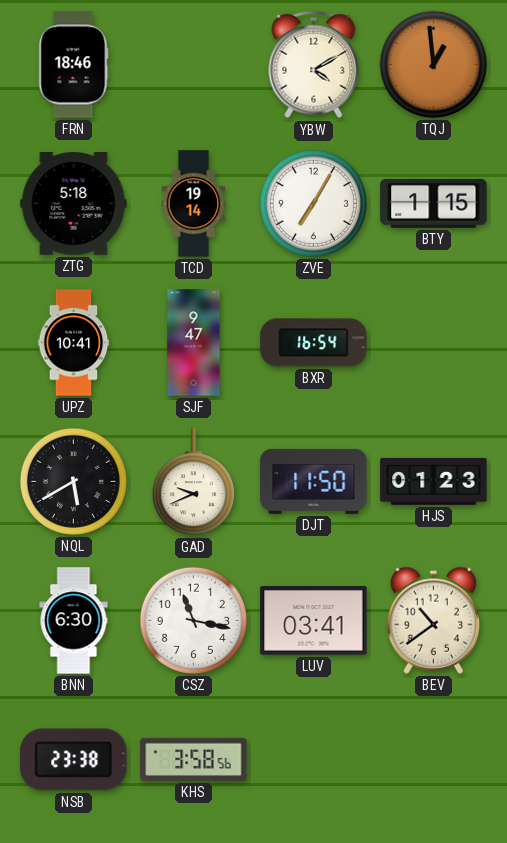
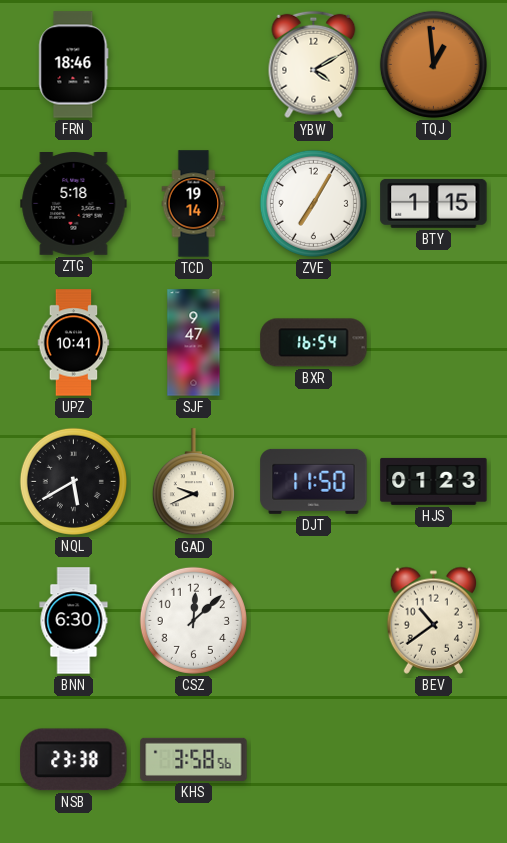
CSZ: 11:17 -> 12:08 (193, 620)
LUV: 03:41 -> none (314, 621)
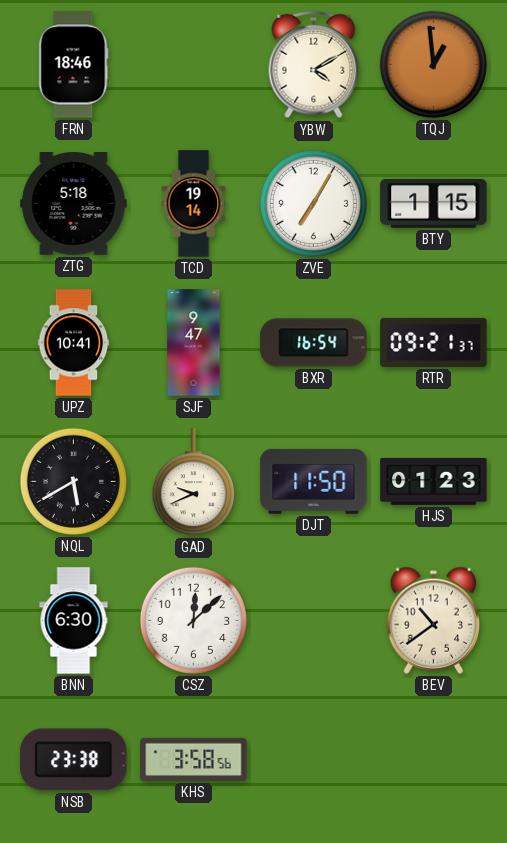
RTR: none -> 09:21 (434, 342)
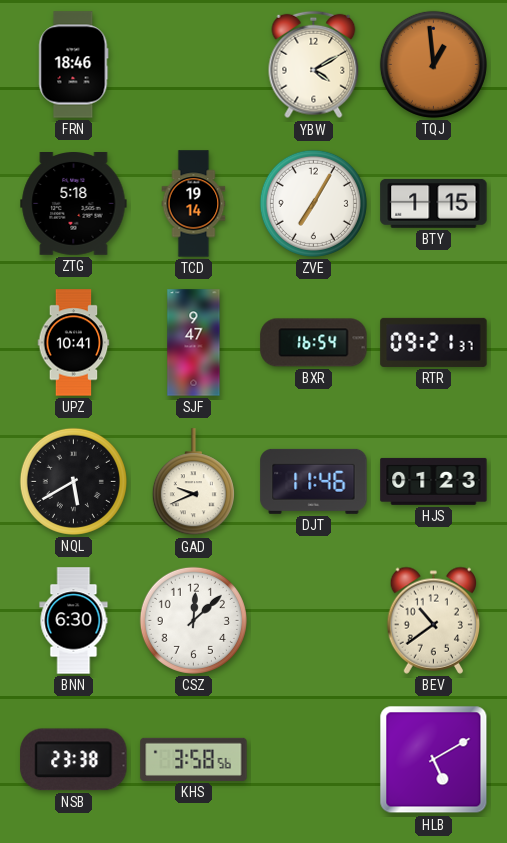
DJT: 11:50 -> 11:46 (314, 481)
HLB: none -> 5:10 (434, 760)
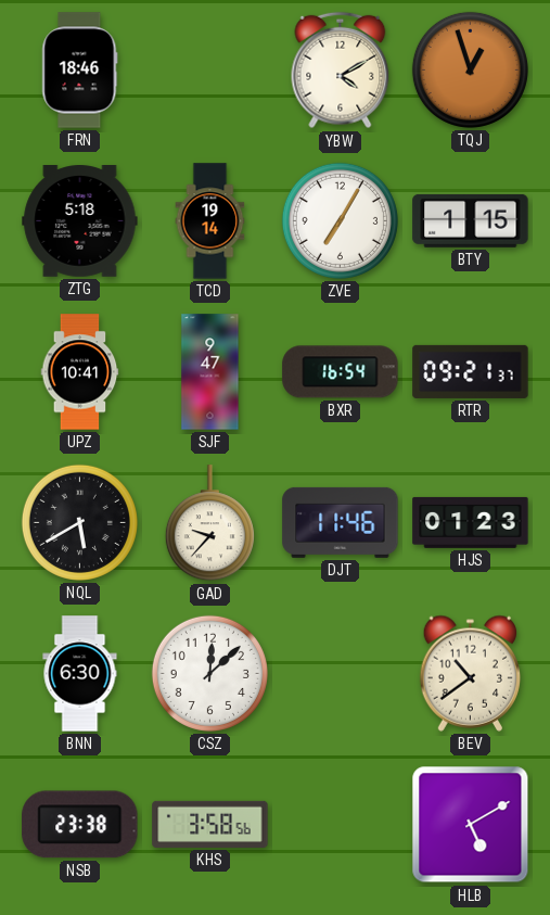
TQJ: 12:59 -> 12:57 (470, 69)
GAD: 9:41 -> 9:37 (209, 523)
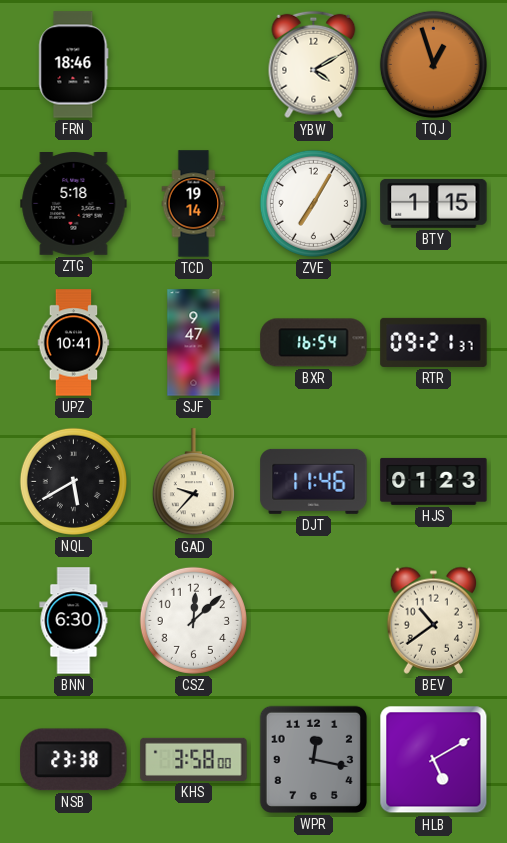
KHS: 3:58:56 -> 3:58:00 (194, 759)
WPR: none -> 12:17 (313, 759)
